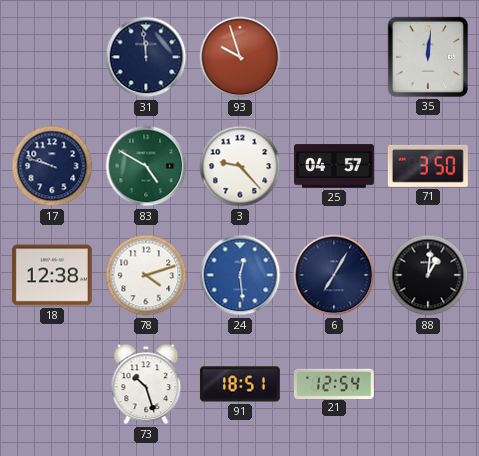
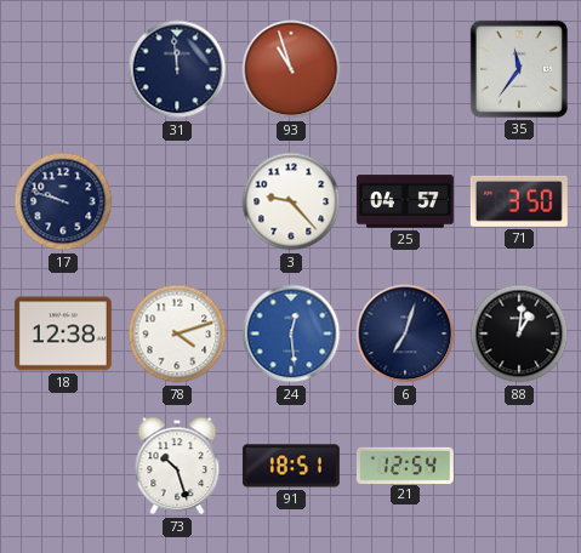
93: 9:57 -> 10:57 (291, 69)
35: 12:01 -> 11:36 (519, 69)
83: 4:50 -> none (146, 166)
6: 7:05 -> 7:03 (405, 333)
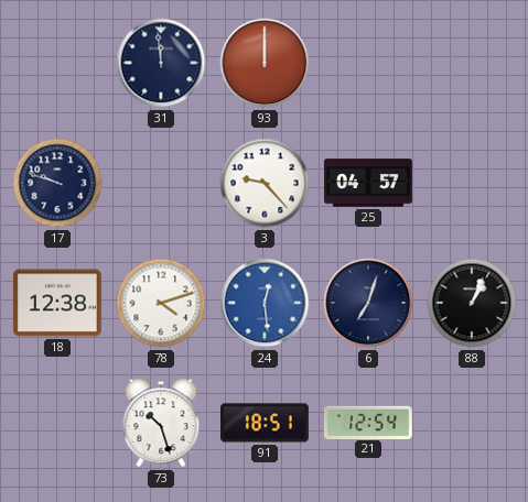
93: 10:57 -> 12:00 (265, 63)
35: 11:36 -> none (519, 69)
71: 3:50 -> none (519, 201)
88: 1:01 -> 1:04 (472, 303)
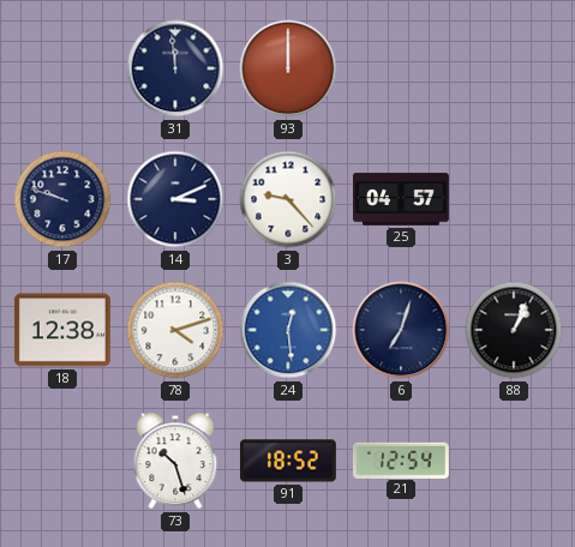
14: none -> 3:11 (175, 199)
91: 18:51 -> 18:52 (288, 461)
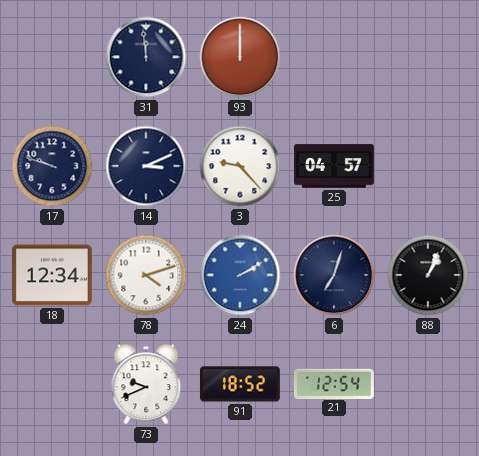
18: 12:38 -> 12:34 (52, 275)
24: 12:29 -> 2:10 (240, 275)
73: 10:27 -> 9:41 (146, 384)
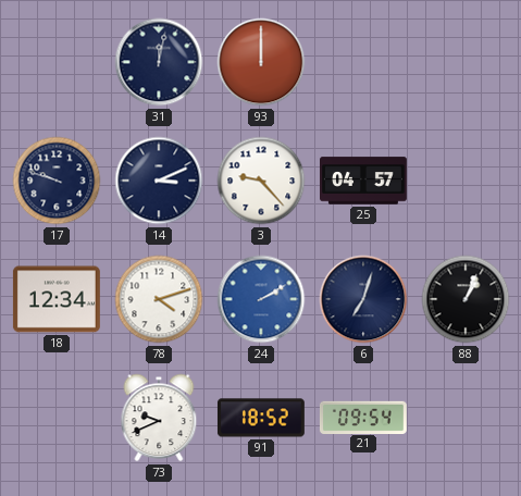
31: 11:59 -> 12:02 (159, 62)
21: 12:54 -> 09:54 (363, 417)
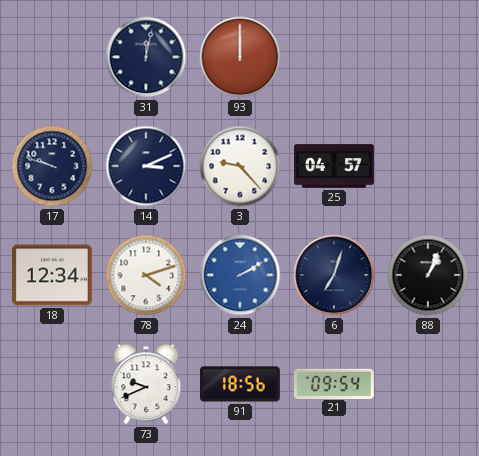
91: 18:52 -> 18:56 (240, 384)
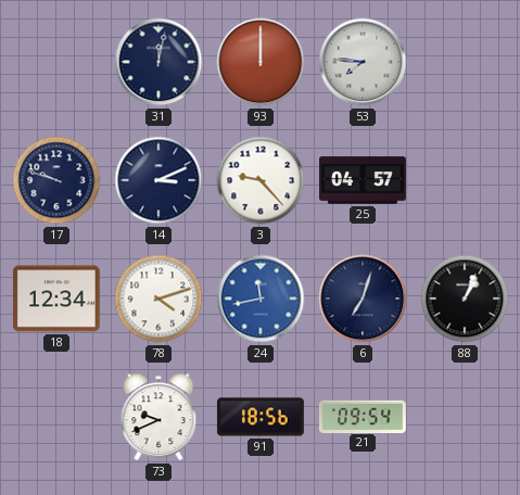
53: none -> 7:46 (363, 62)
24: 2:10 -> 11:43 (261, 299)
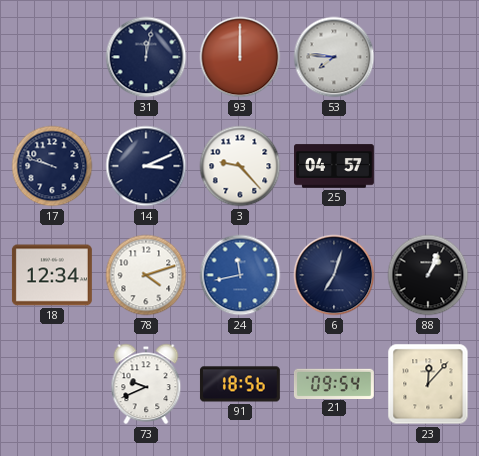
23: none -> 12:07 (428, 384)
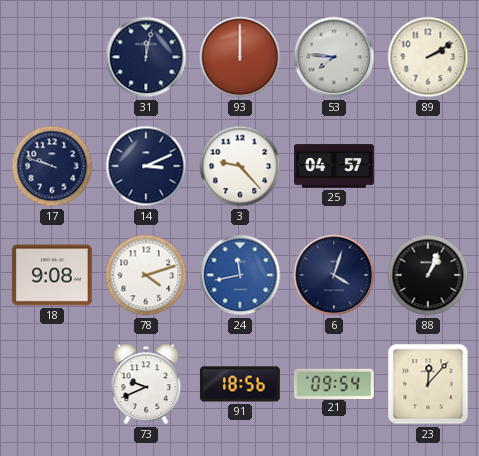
89: none -> 2:10 (428, 57)
18: 12:34 -> 9:08 (52, 275)
6: 7:03 -> 4:03 (334, 275)
